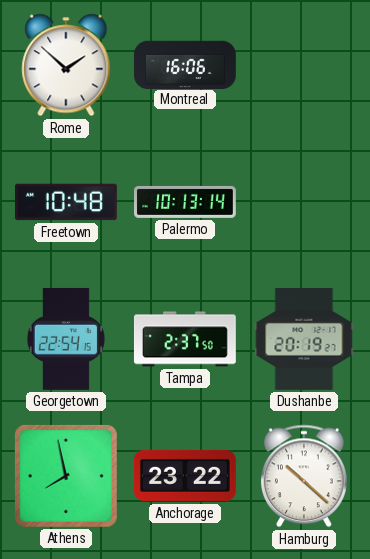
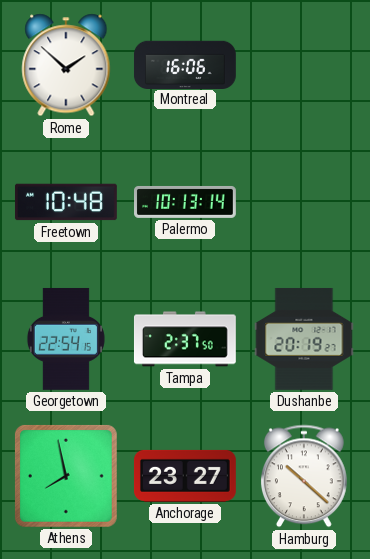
Anchorage: 23:22 -> 23:27 (185, 476)
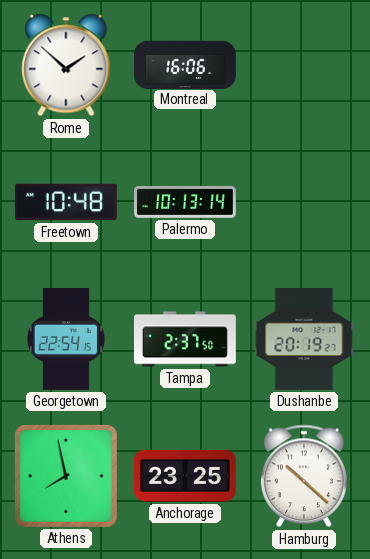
Anchorage: 23:27 -> 23:25 (185, 476)
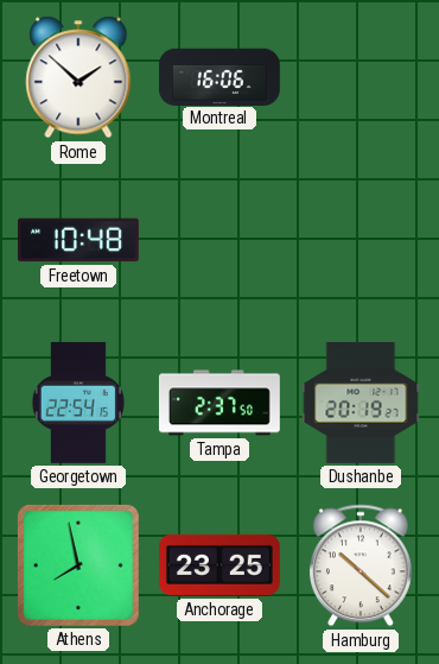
Palermo: 10:13 -> none (186, 202)
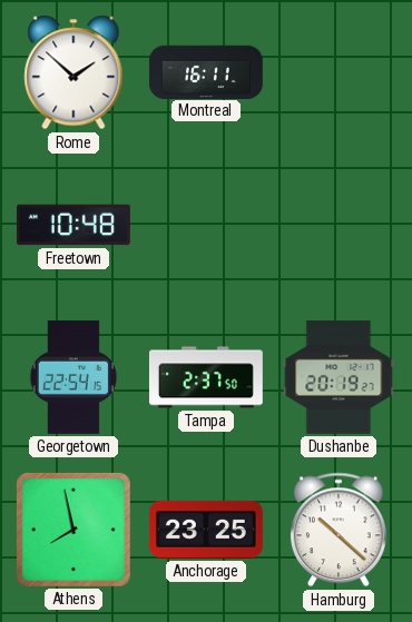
Montreal: 16:06 -> 16:11 (206, 71)
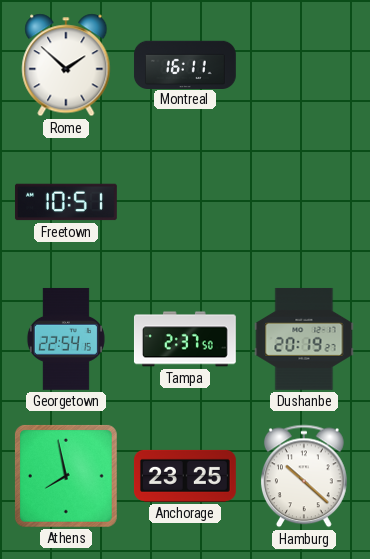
Freetown: 10:48 -> 10:51 (66, 202)
